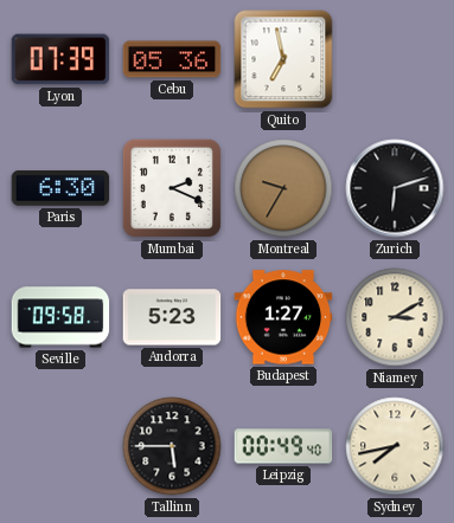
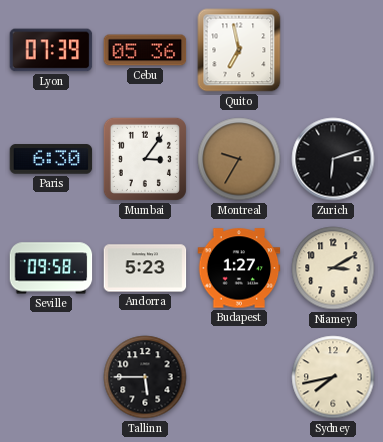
Mumbai: 2:19 -> 3:06 (145, 159)
Leipzig: 00:49 -> none (283, 446)
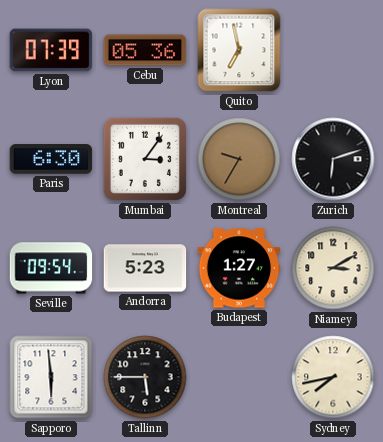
Seville: 09:58 -> 09:54 (51, 268)
Sapporo: none -> 5:59 (51, 377)
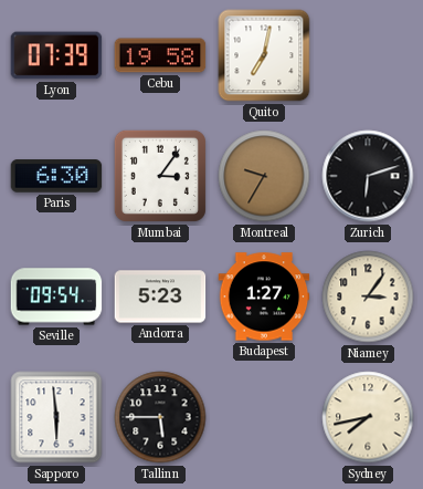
Cebu: 05:36 -> 19:58 (160, 55)
Quito: 6:58 -> 7:02 (264, 55)
Niamey: 3:10 -> 3:06 (368, 296)
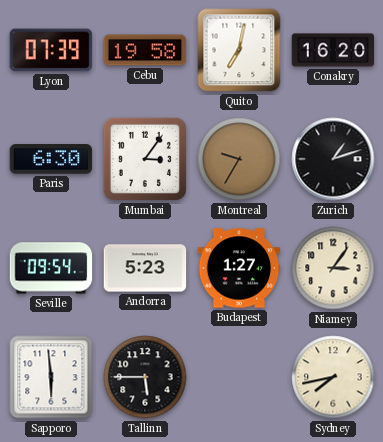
Conakry: none -> 16:20 (333, 50)
Zurich: 6:12 -> 1:12 (333, 159)
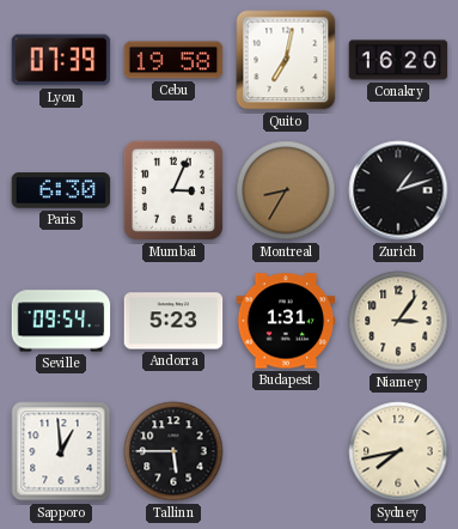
Mumbai: 3:06 -> 3:04 (173, 190)
Montreal: 9:35 -> 8:35 (286, 190)
Budapest: 1:27 -> 1:31 (286, 321)
Sapporo: 5:59 -> 12:59 (61, 451)
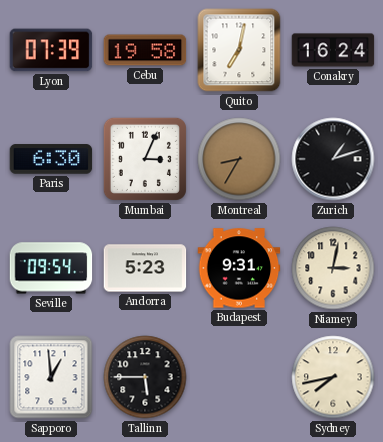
Conakry: 16:20 -> 16:24 (333, 50)
Budapest: 1:31 -> 9:31 (239, 268)
Niamey: 3:06 -> 3:02 (333, 268)
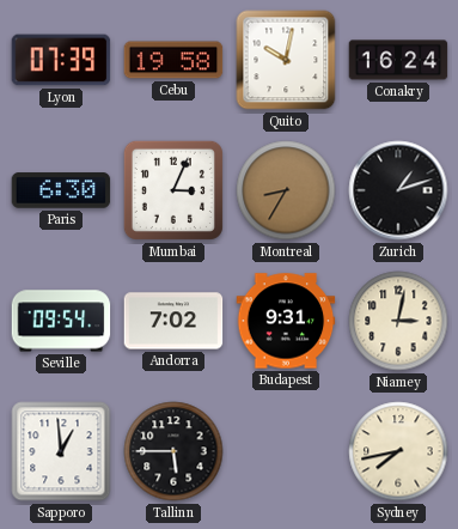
Quito: 7:02 -> 10:02 (286, 60)
Andorra: 5:23 -> 7:02 (173, 321)
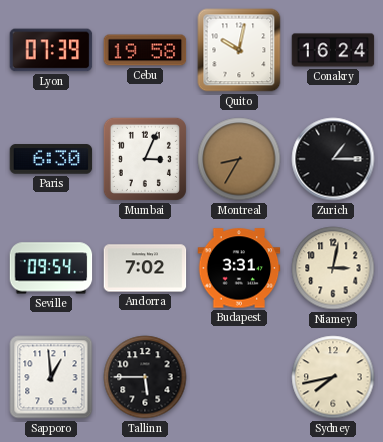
Zurich: 1:12 -> 1:15 (333, 159)
Budapest: 9:31 -> 3:31 (239, 268)
